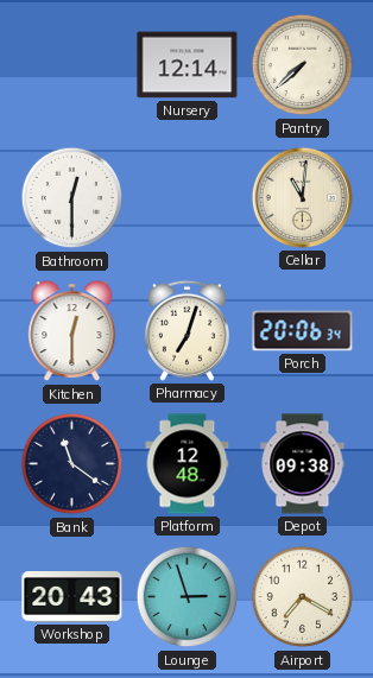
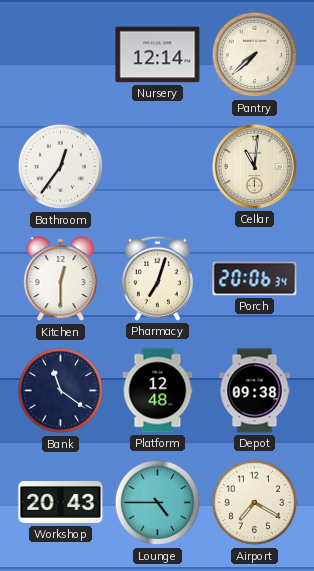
Bathroom: 12:30 -> 12:36 (61, 167)
Lounge: 2:57 -> 4:45 (158, 503)
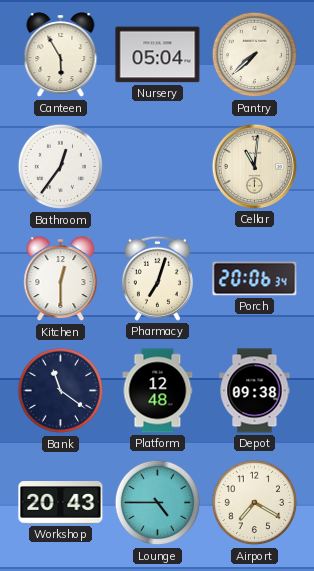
Canteen: none -> 5:55 (61, 55)
Nursery: 12:14 -> 05:04 (158, 55)
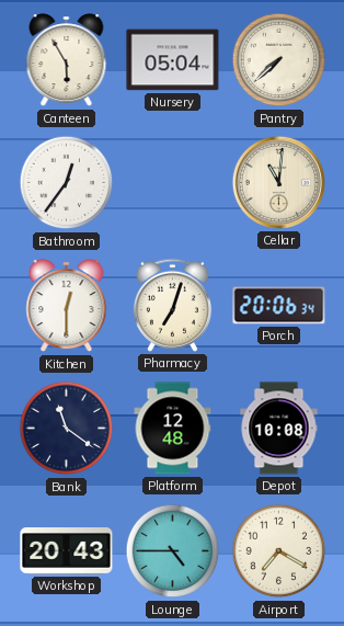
Depot: 09:38 -> 10:08 (279, 429)
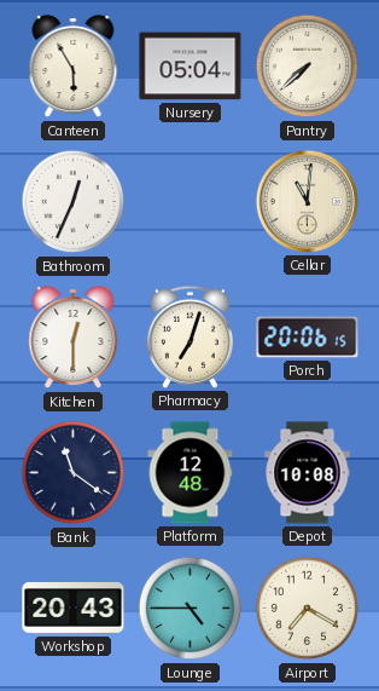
Bathroom: 12:36 -> 12:34 (74, 202)
Porch: 20:06:34 -> 20:06:15 (308, 338)
